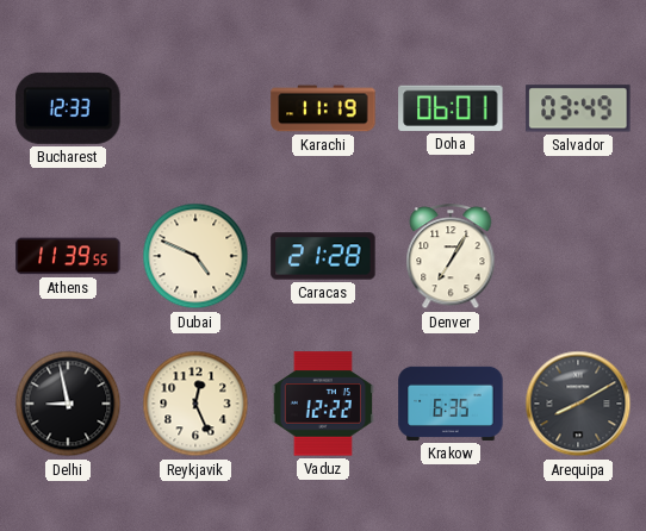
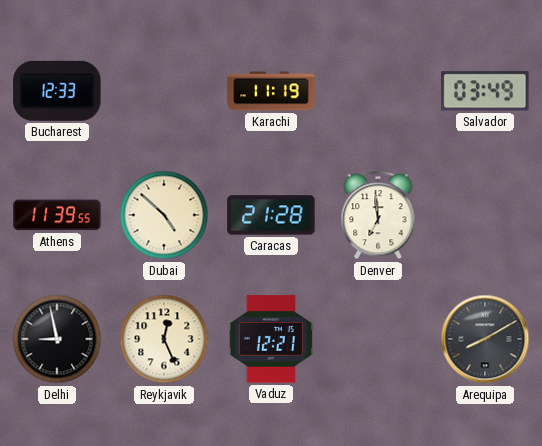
Doha: 06:01 -> none (451, 108)
Dubai: 4:49 -> 4:52 (164, 215)
Denver: 7:05 -> 6:59 (378, 216)
Vaduz: 12:22 -> 12:21 (270, 339)
Krakow: 6:35 -> none (451, 404)
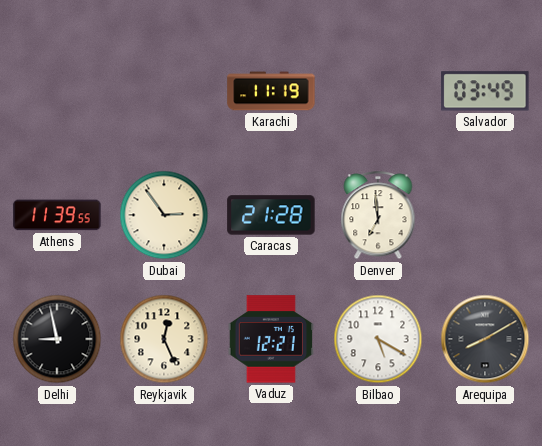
Bucharest: 12:33 -> none (57, 91)
Dubai: 4:52 -> 2:54 (164, 215)
Bilbao: none -> 5:20 (378, 339)
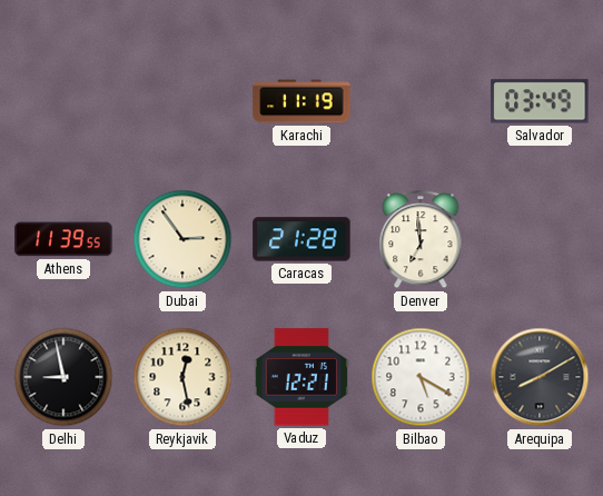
Reykjavik: 12:26 -> 12:28 (182, 377)
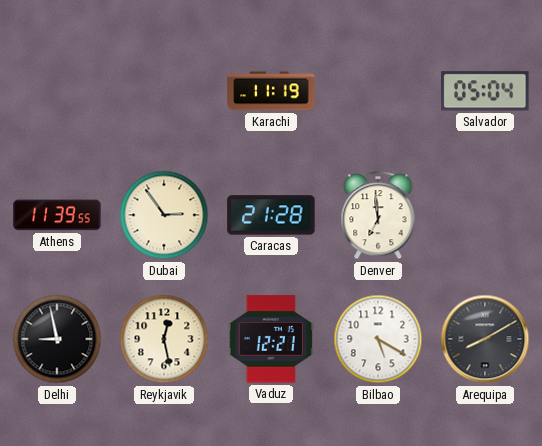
Salvador: 03:49 -> 05:04 (485, 91)
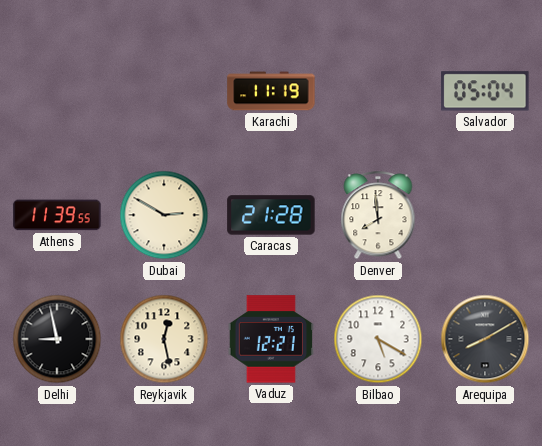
Dubai: 2:54 -> 2:50 (164, 215)
Denver: 6:59 -> 7:59 (378, 216)
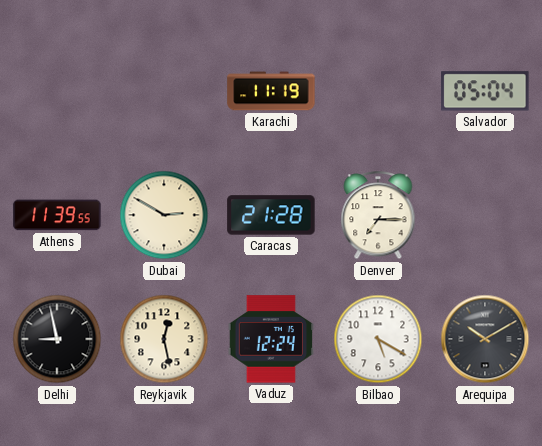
Denver: 7:59 -> 7:15 (378, 216)
Vaduz: 12:21 -> 12:24 (270, 339)
Arequipa: 8:10 -> 10:10 (485, 339)
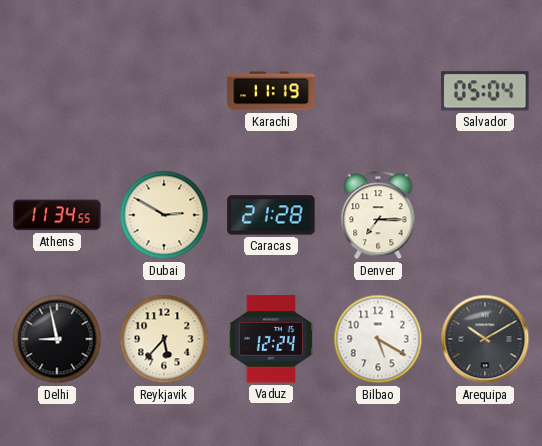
Athens: 11:39 -> 11:34 (57, 215)
Reykjavik: 12:28 -> 5:37 (164, 339)
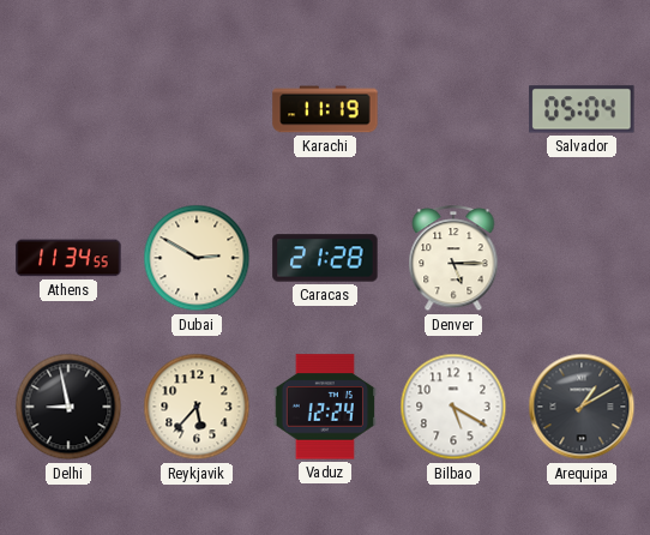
Denver: 7:15 -> 5:15 (453, 259)
Arequipa: 10:10 -> 1:10 (582, 407)
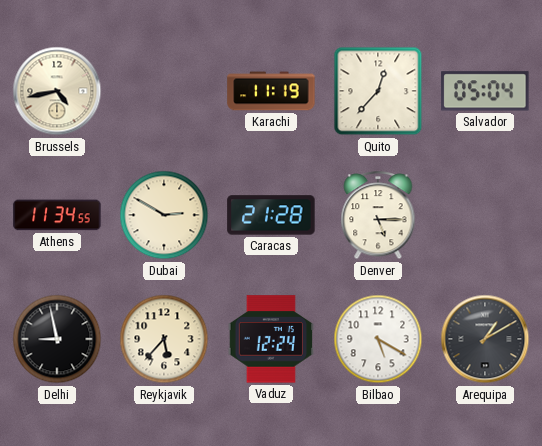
Brussels: none -> 4:43 (57, 91)
Quito: none -> 12:37 (378, 91)
